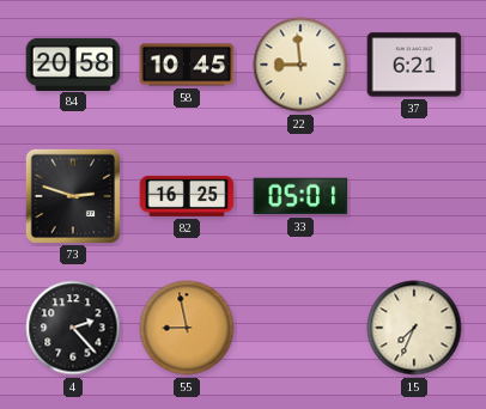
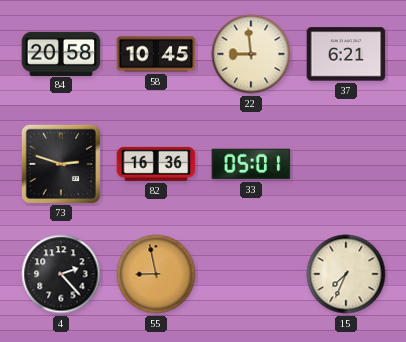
82: 16:25 -> 16:36 (156, 164)
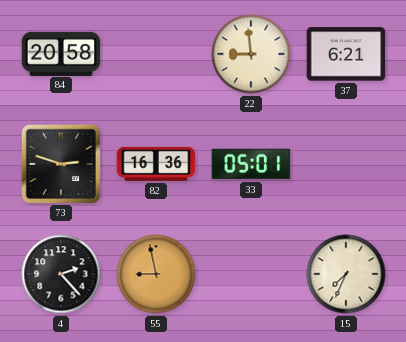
58: 10:45 -> none (156, 54)
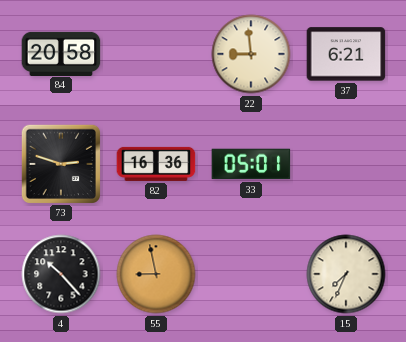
4: 2:23 -> 10:23 (61, 274)
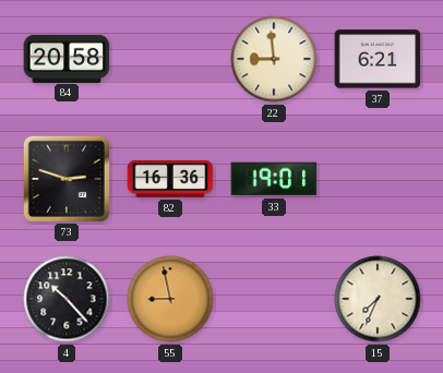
33: 05:01 -> 19:01 (274, 179)
